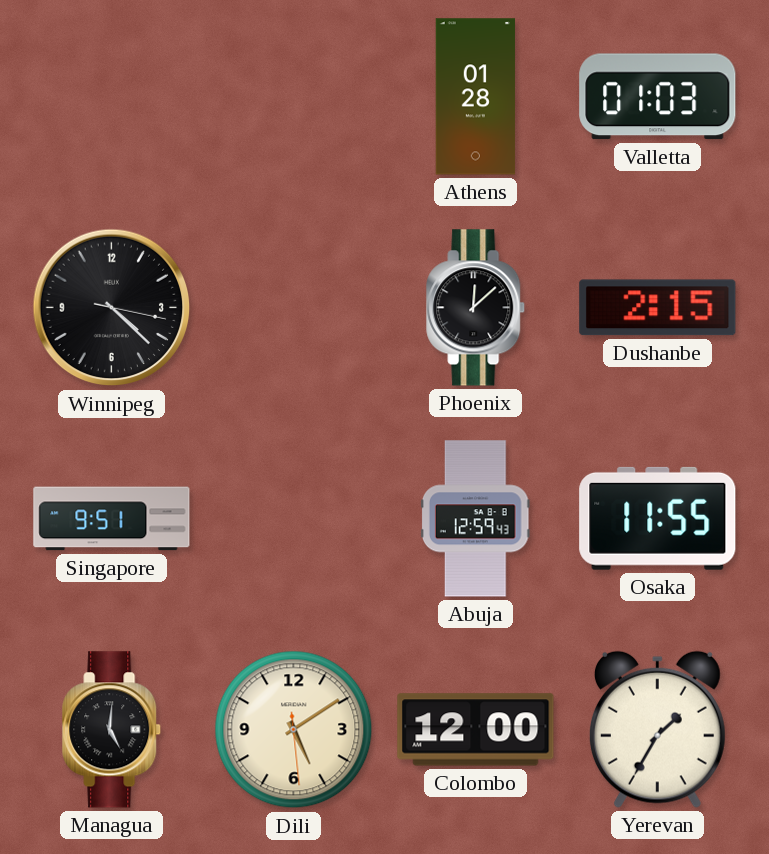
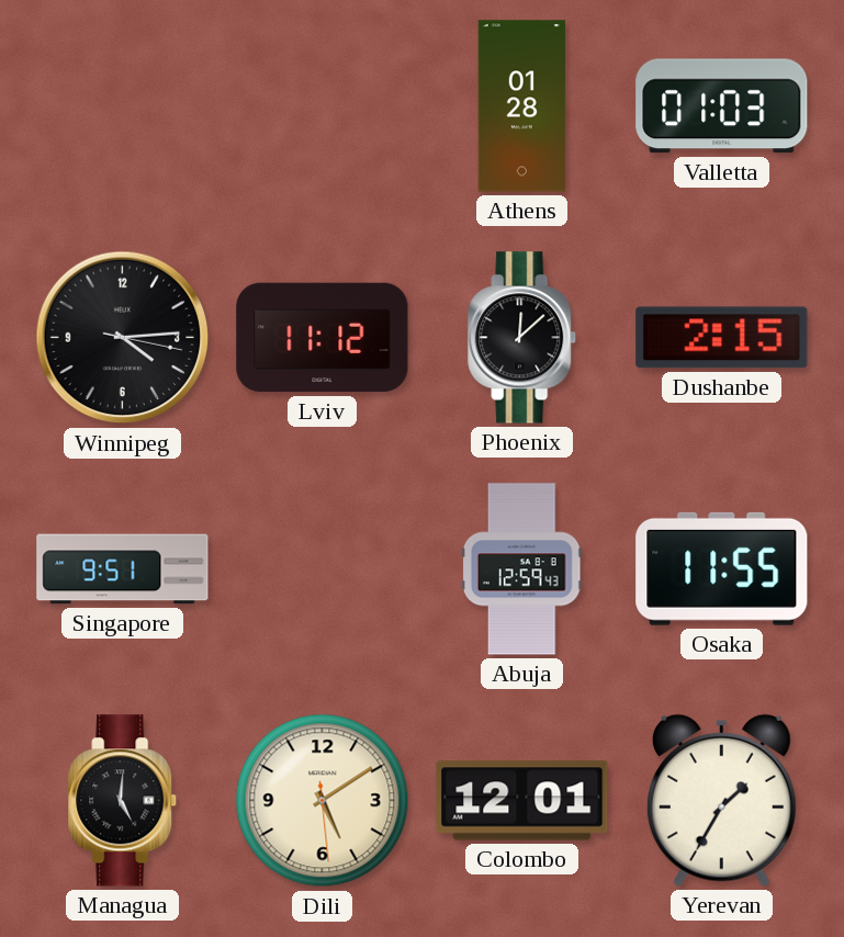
Winnipeg: 4:22 -> 4:14 (123, 338)
Lviv: none -> 11:12 (323, 338)
Colombo: 12:00 -> 12:01 (522, 801)
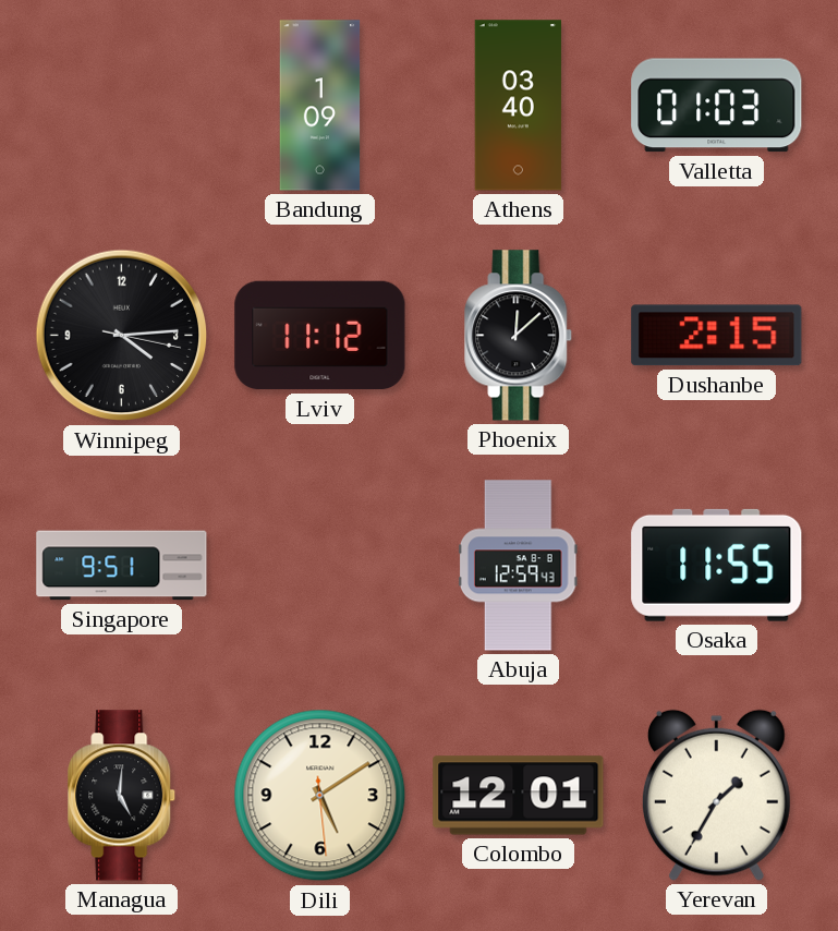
Bandung: none -> 1:09 (320, 106)
Athens: 01:28 -> 03:40 (519, 106)
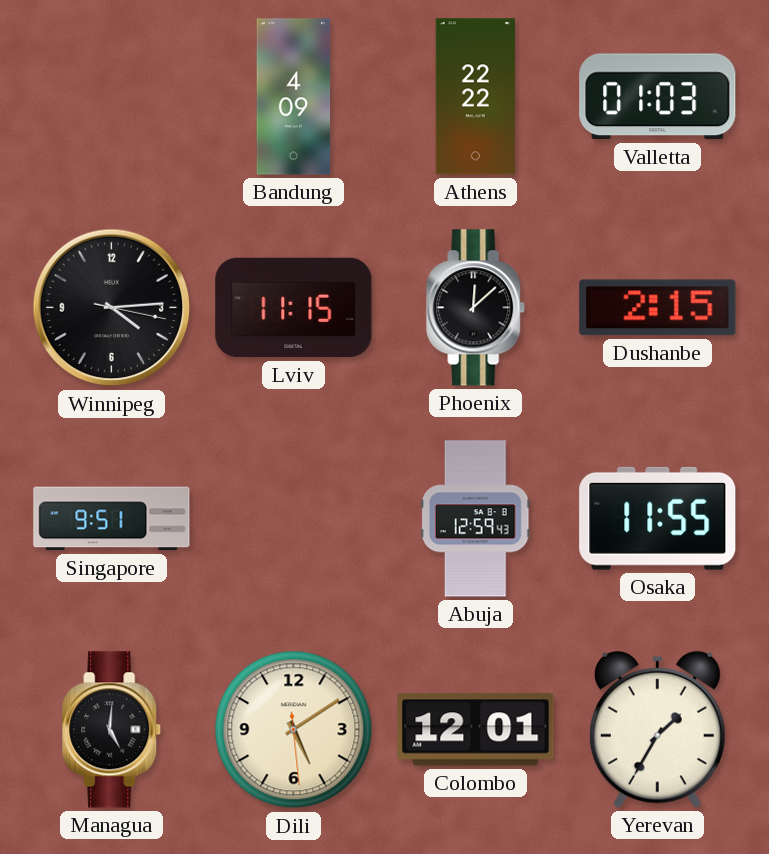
Bandung: 1:09 -> 4:09 (294, 97)
Athens: 03:40 -> 22:22 (476, 97)
Lviv: 11:12 -> 11:15 (294, 308)
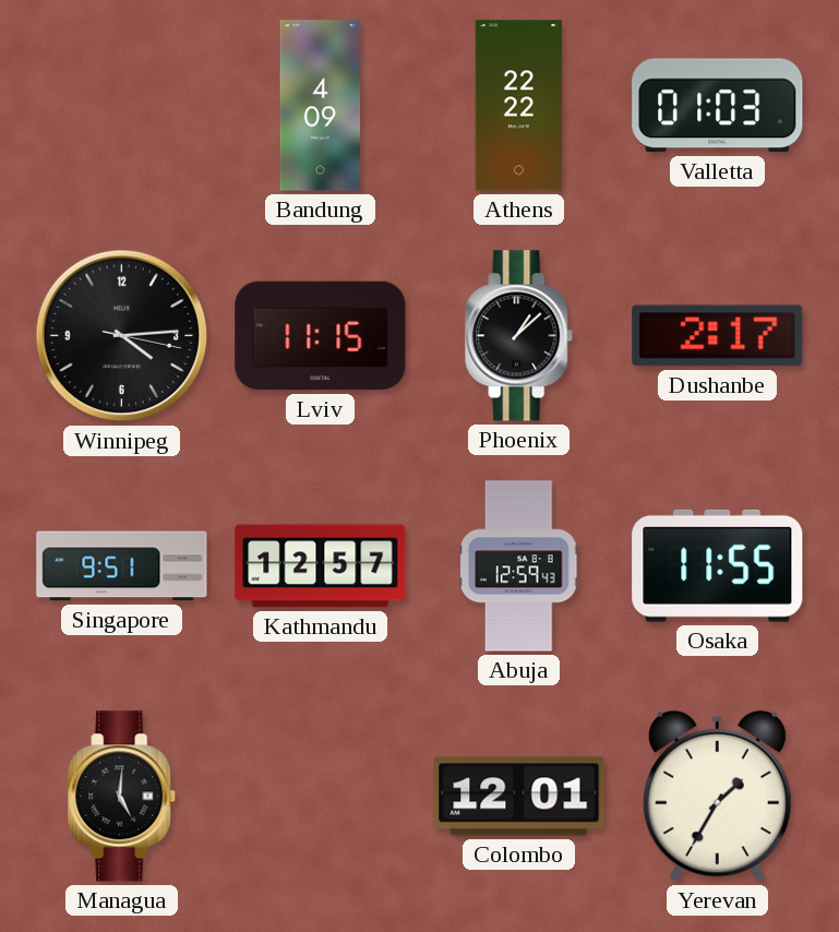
Phoenix: 12:08 -> 1:08 (519, 336)
Dushanbe: 2:15 -> 2:17 (718, 336)
Kathmandu: none -> 12:57 (321, 566)
Dili: 5:09 -> none (294, 730)
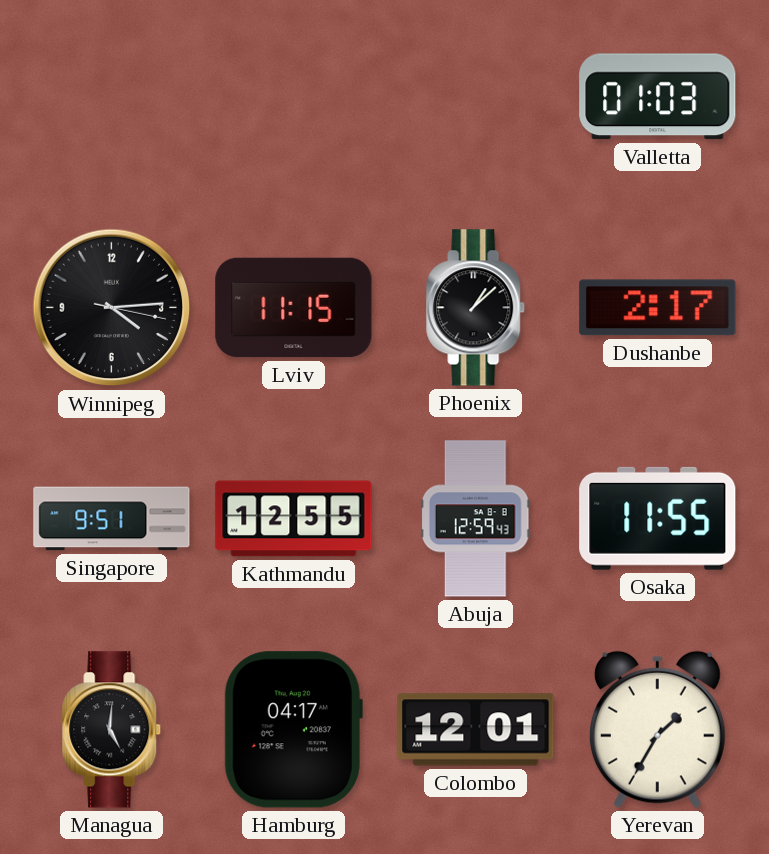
Bandung: 4:09 -> none (321, 106)
Athens: 22:22 -> none (519, 106)
Kathmandu: 12:57 -> 12:55 (294, 519)
Hamburg: none -> 04:17 (293, 730)
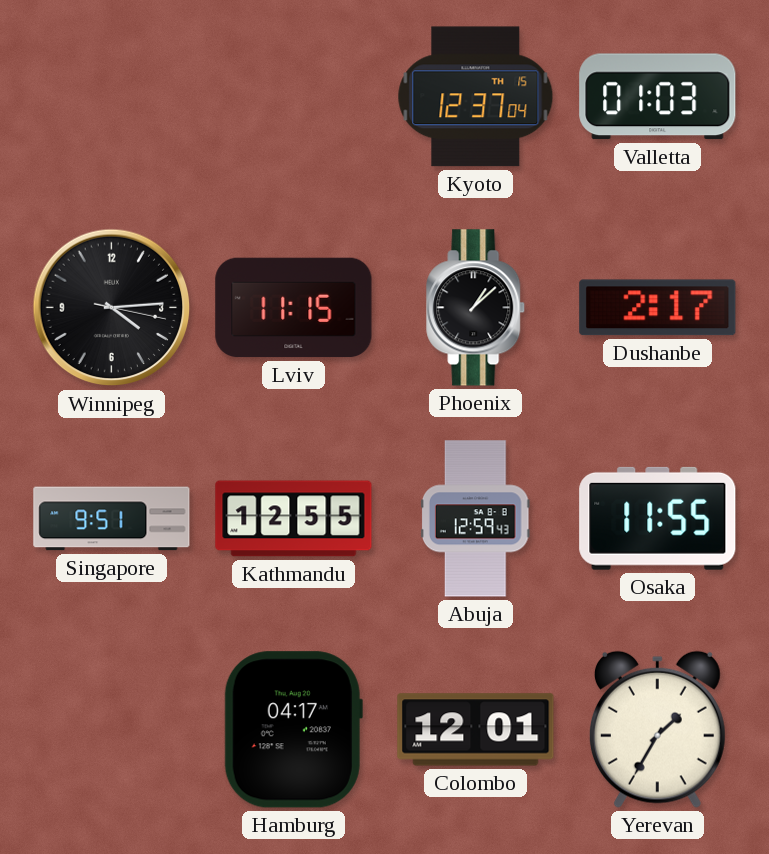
Kyoto: none -> 12:37 (476, 97)
Managua: 5:01 -> none (112, 730)
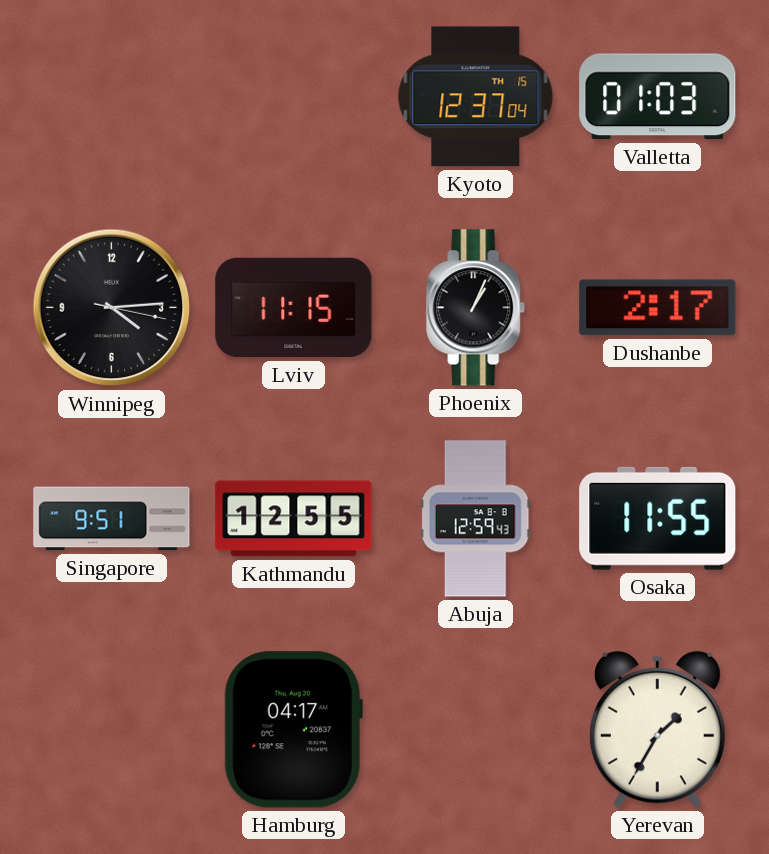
Phoenix: 1:08 -> 1:04 (476, 308)
Colombo: 12:01 -> none (476, 730)
